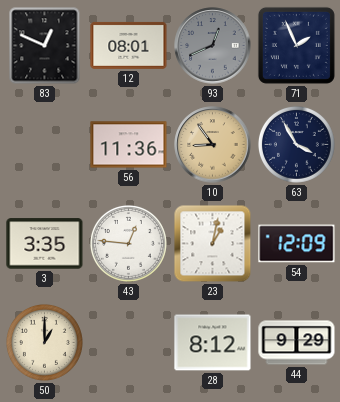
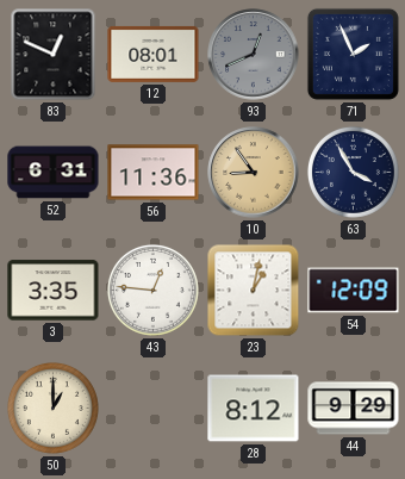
52: none -> 6:31 (54, 173)
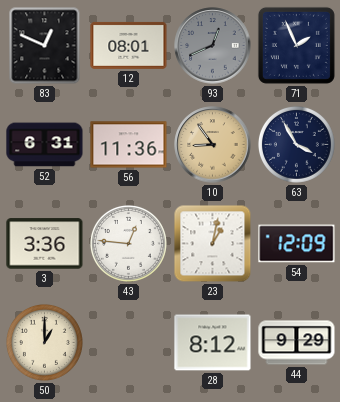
3: 3:35 -> 3:36 (45, 244)
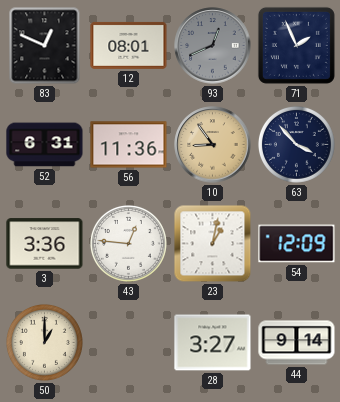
63: 3:55 -> 3:53 (296, 144)
28: 8:12 -> 3:27 (213, 343)
44: 9:29 -> 9:14 (297, 343)
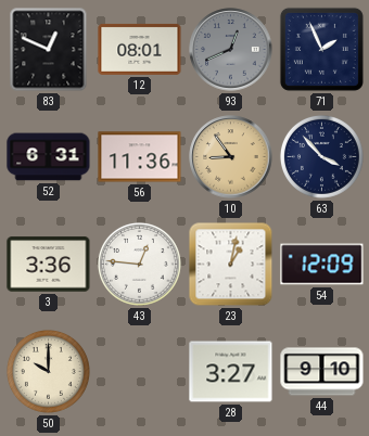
50: 1:00 -> 10:00 (48, 371)
44: 9:14 -> 9:10 (322, 372)
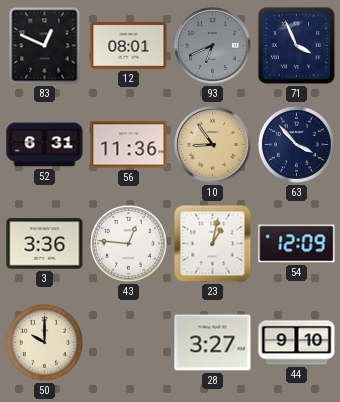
93: 12:41 -> 6:41 (213, 46)
71: 1:56 -> 3:56 (296, 45)
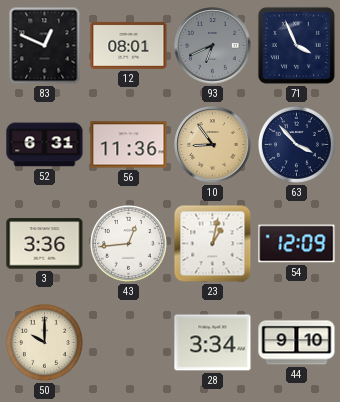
43: 12:46 -> 12:44 (128, 243)
28: 3:27 -> 3:34 (213, 343)
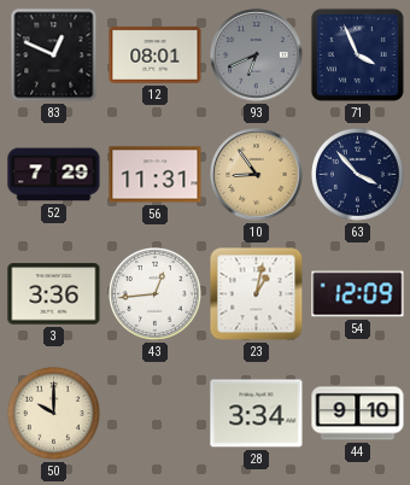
52: 6:31 -> 7:29 (54, 175)
56: 11:36 -> 11:31 (156, 175)
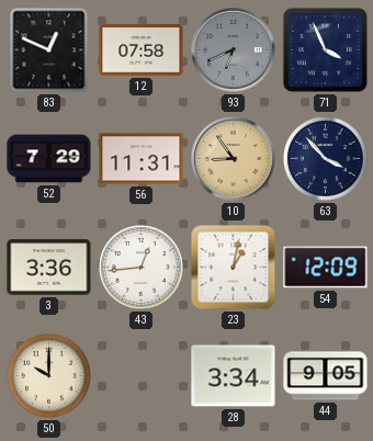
12: 08:01 -> 07:58 (142, 49)
44: 9:10 -> 9:05 (326, 376)
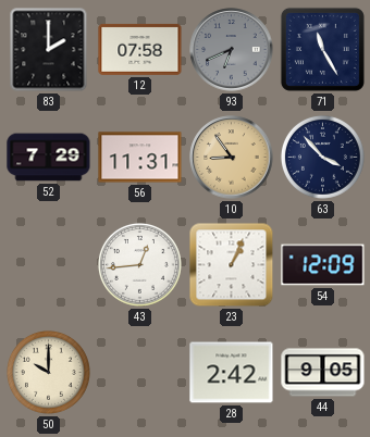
83: 12:49 -> 2:00 (49, 50)
71: 3:56 -> 11:25 (322, 49)
3: 3:36 -> none (49, 268)
23: 1:02 -> 1:04 (232, 265)
28: 3:34 -> 2:42 (232, 373)
